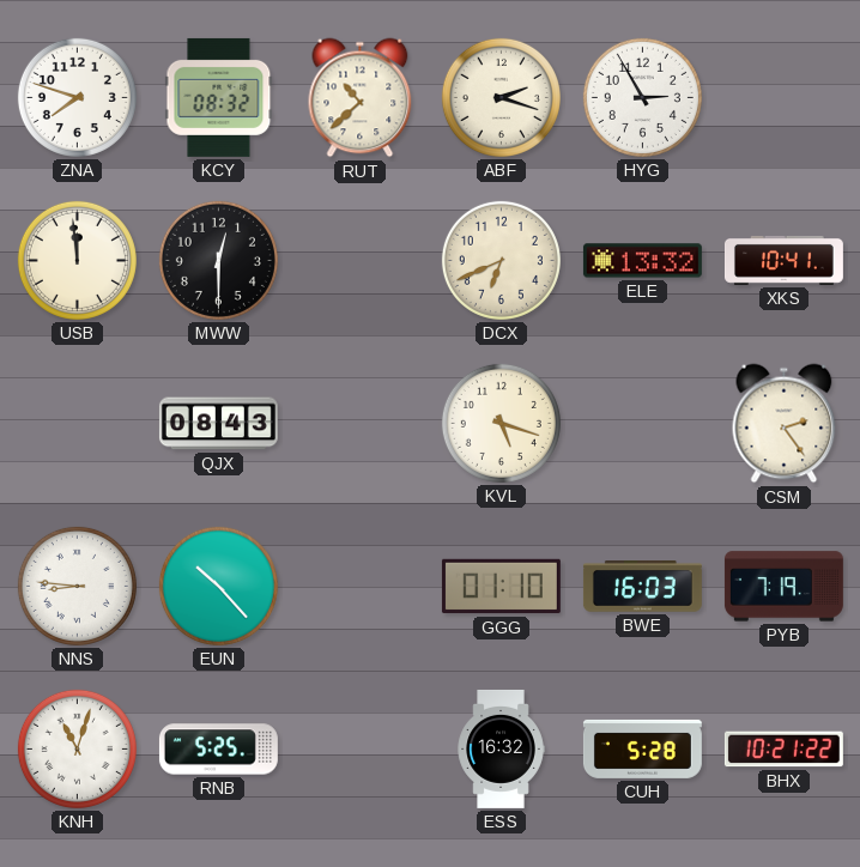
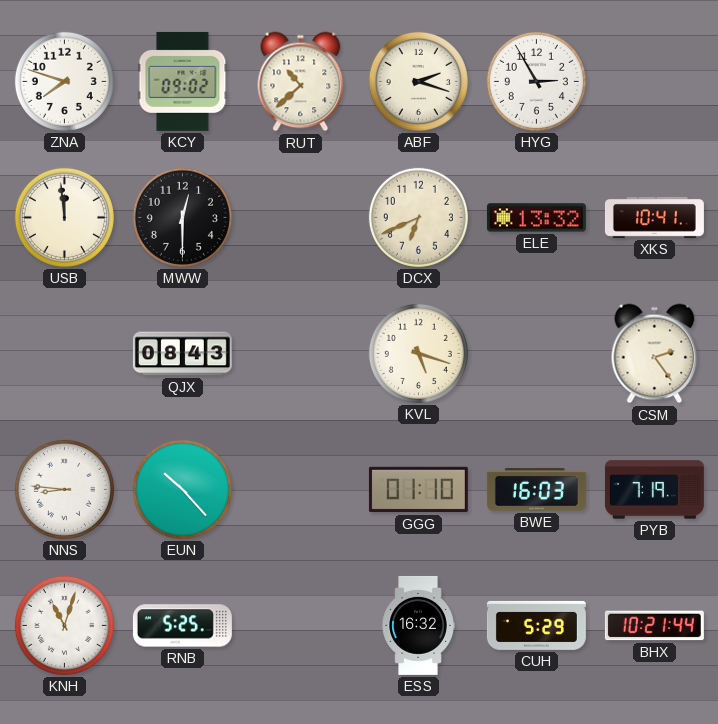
KCY: 08:32 -> 09:02 (183, 81)
CUH: 5:28 -> 5:29 (536, 625)
BHX: 10:21:22 -> 10:21:44 (654, 626)
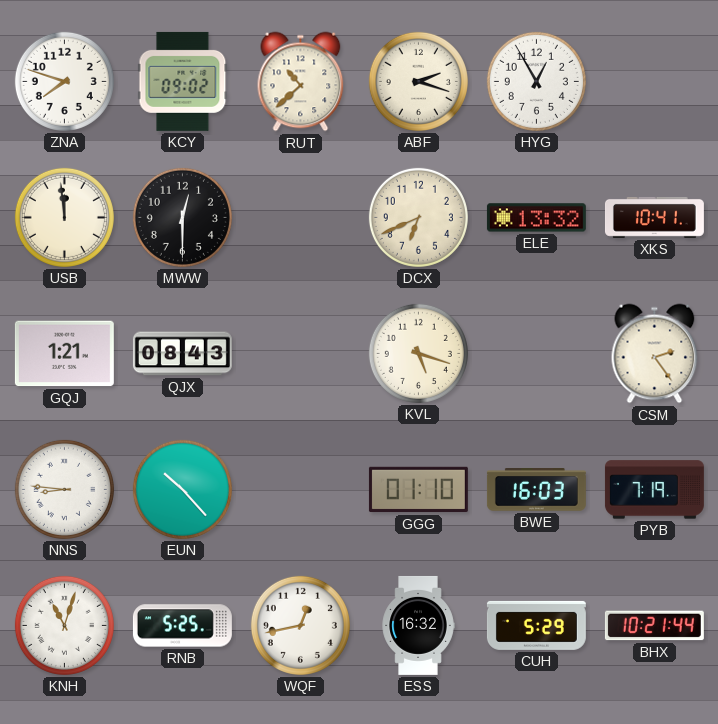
HYG: 2:55 -> 12:55 (536, 81)
GQJ: none -> 1:21 (64, 354)
WQF: none -> 12:43 (300, 625)
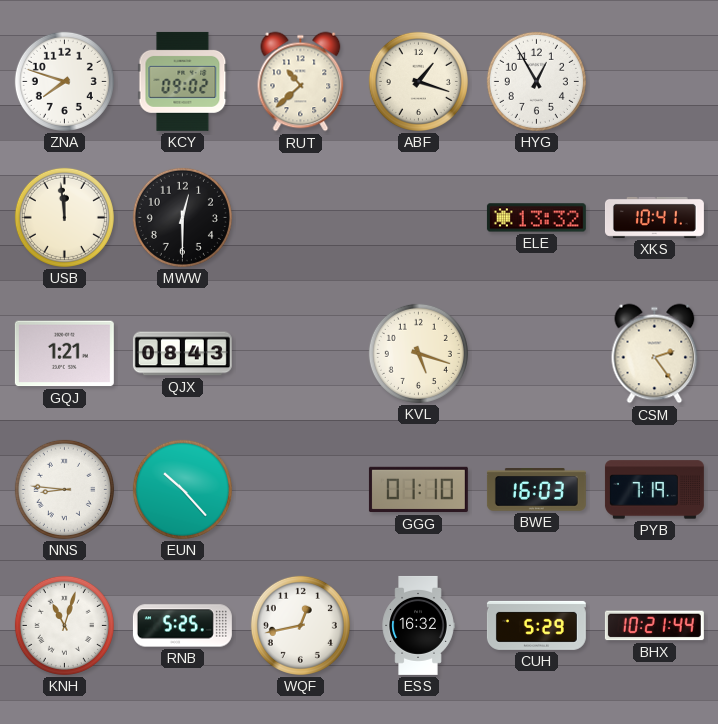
ABF: 2:18 -> 1:18 (418, 81)
DCX: 6:41 -> none (418, 217)
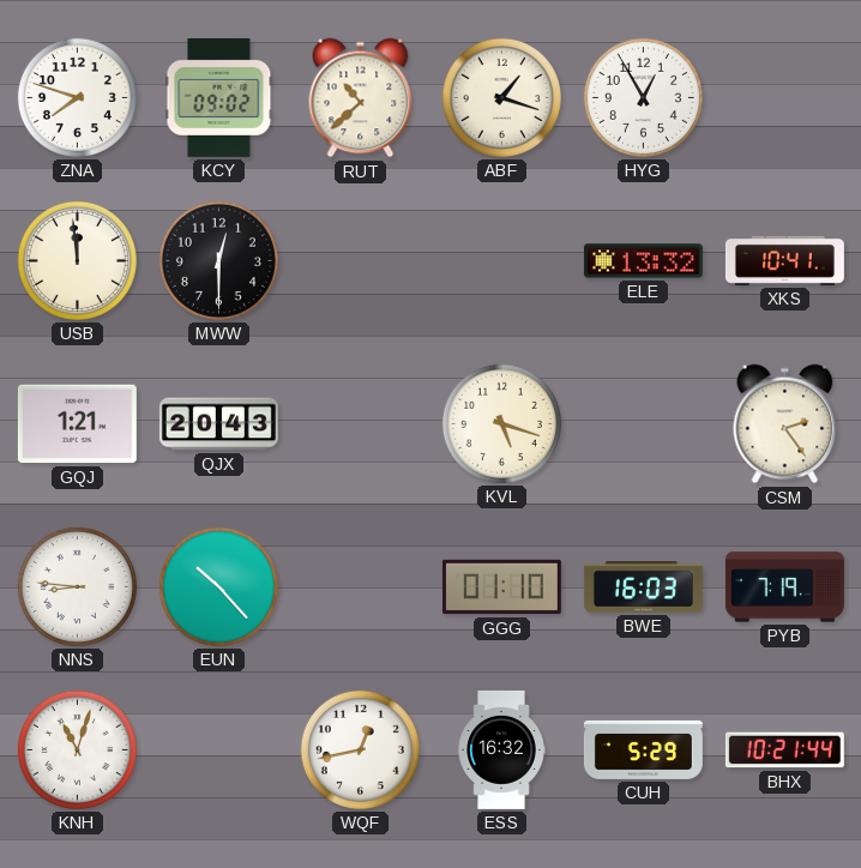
QJX: 08:43 -> 20:43 (218, 424)
RNB: 5:25 -> none (182, 626)
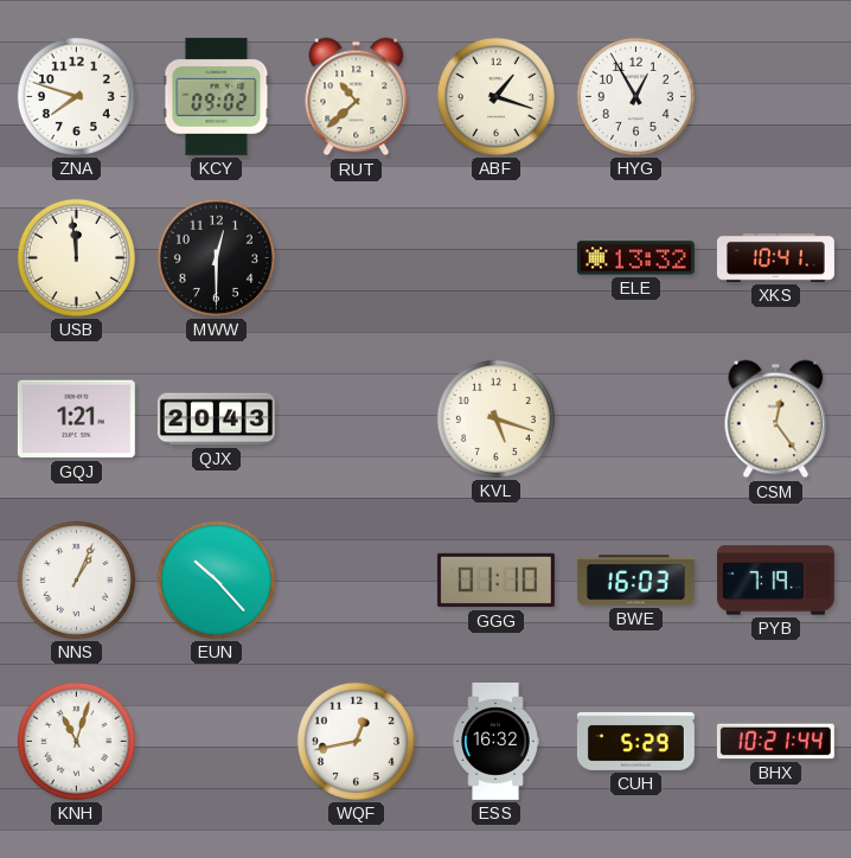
CSM: 2:24 -> 12:24 (776, 420)
NNS: 8:46 -> 1:04 (76, 580)
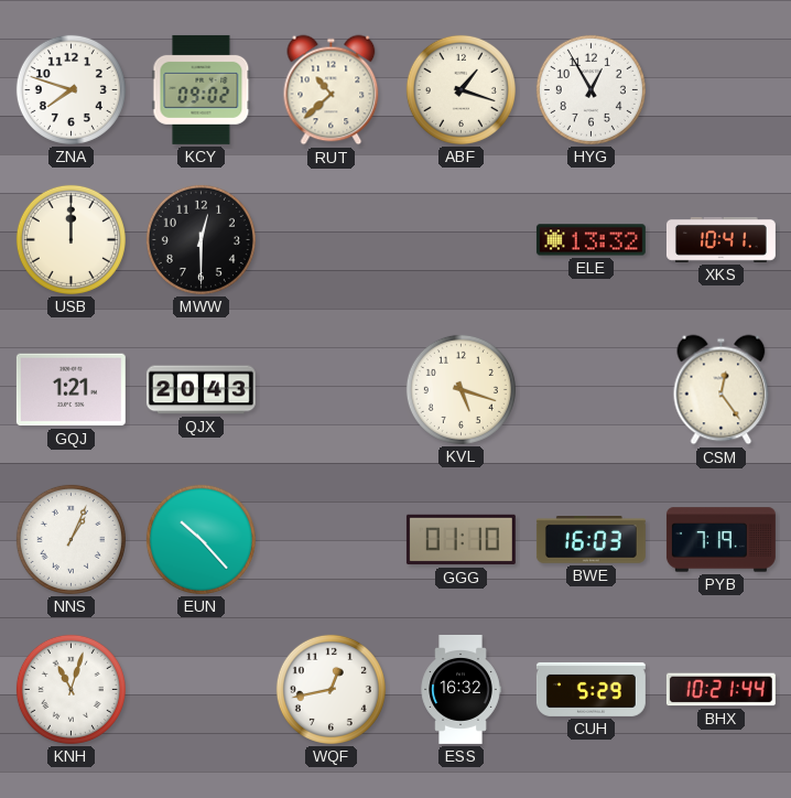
USB: 11:59 -> 12:00 (71, 239)
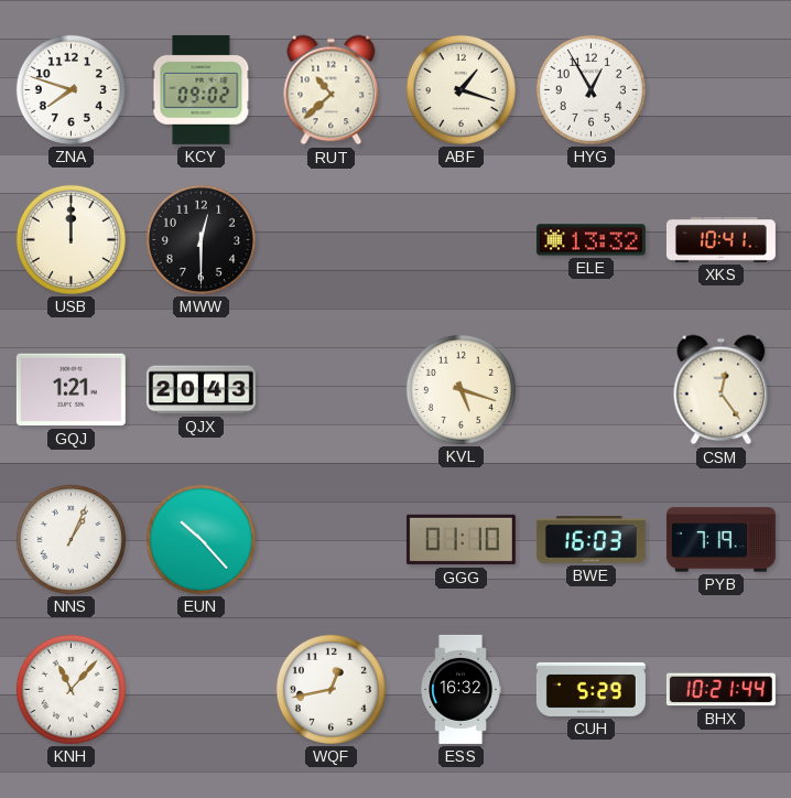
KNH: 11:03 -> 11:07 (71, 689)
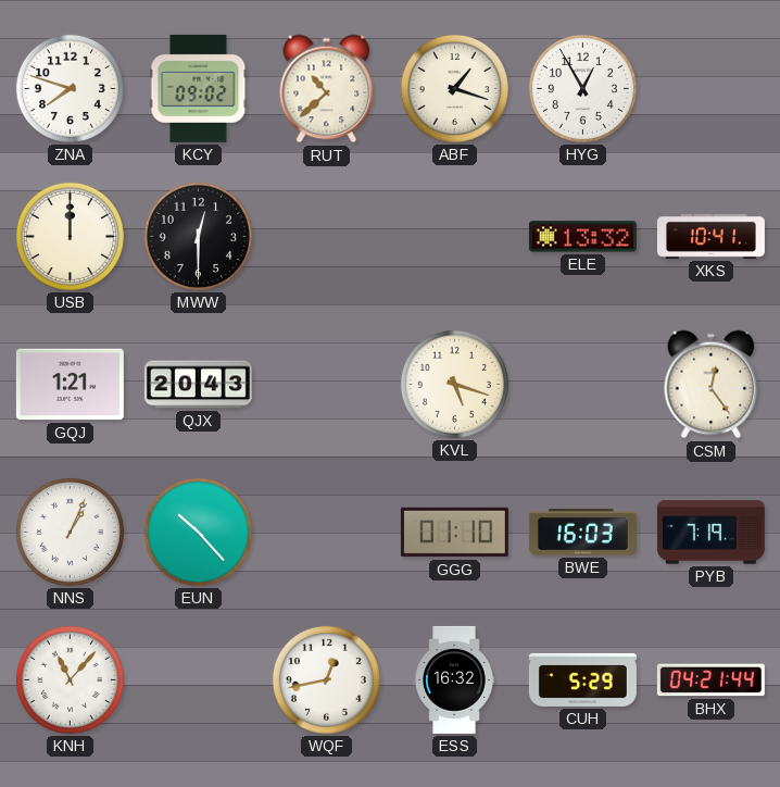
BHX: 10:21 -> 04:21 (710, 680)
